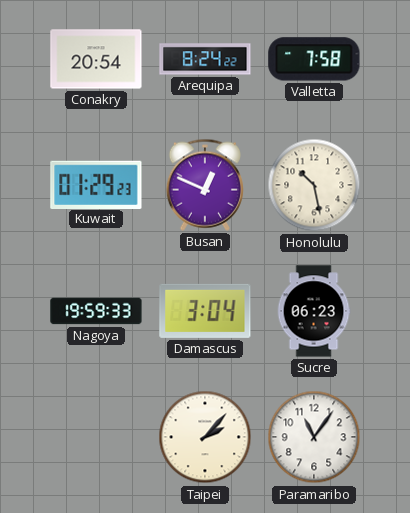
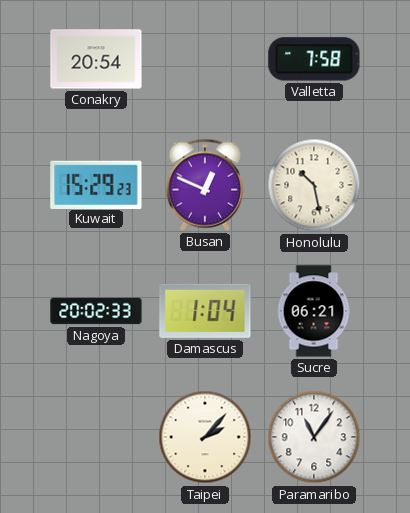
Arequipa: 8:24 -> none (205, 59)
Kuwait: 01:29 -> 15:29 (96, 184)
Nagoya: 19:59 -> 20:02 (96, 311)
Damascus: 3:04 -> 1:04 (205, 311)
Sucre: 06:23 -> 06:21 (314, 311)
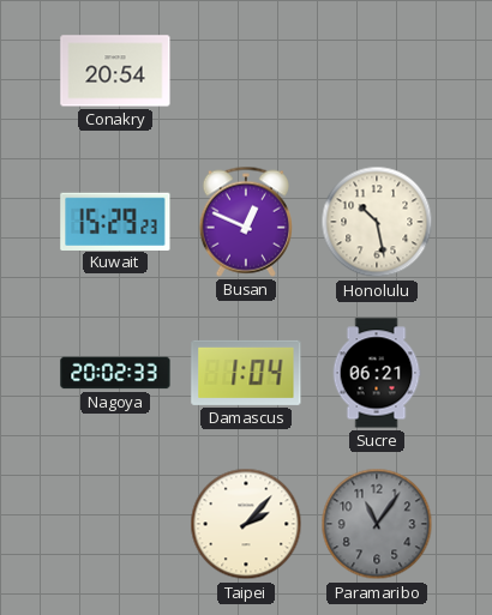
Valletta: 7:58 -> none (314, 59)
Paramaribo dial: white -> grey (377, 524)
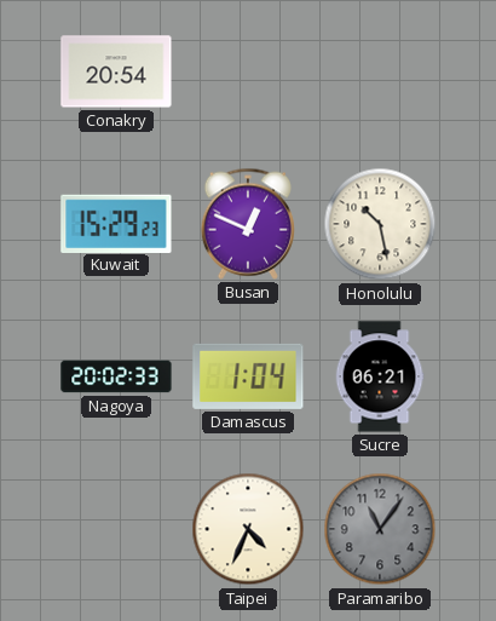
Taipei: 2:07 -> 4:34 (248, 529)
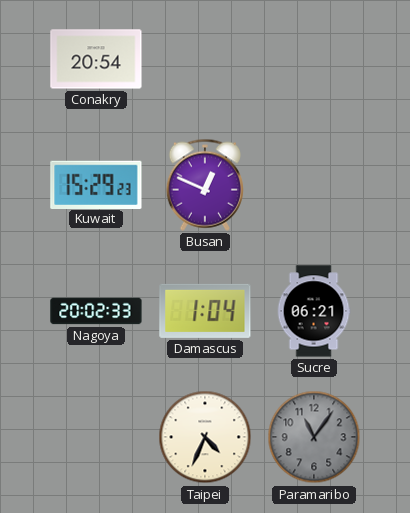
Honolulu: 10:28 -> none (380, 224)
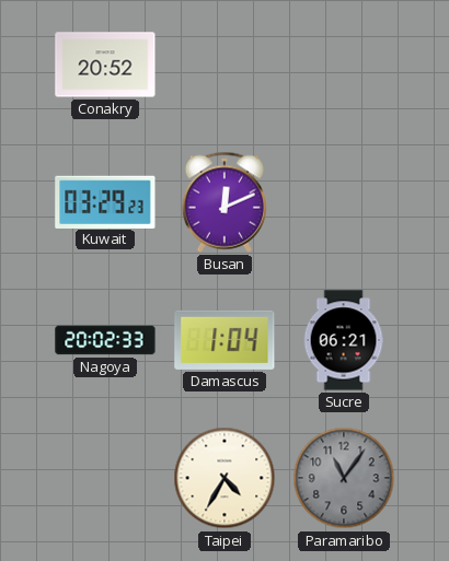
Conakry: 20:54 -> 20:52 (105, 65)
Kuwait: 15:29 -> 03:29 (105, 201)
Busan: 12:49 -> 12:11 (225, 202)
Taipei: 4:34 -> 4:35 (225, 478)
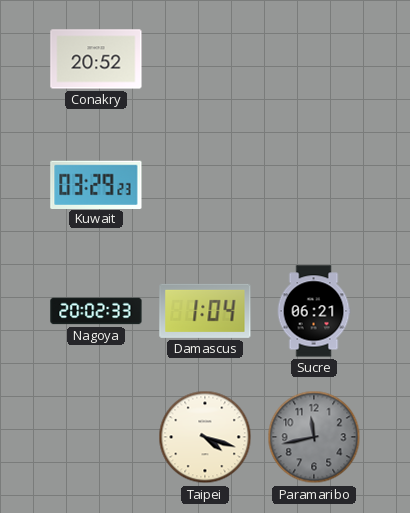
Busan: 12:11 -> none (225, 202)
Taipei: 4:35 -> 4:18 (205, 437)
Paramaribo: 11:06 -> 11:43 (314, 437)
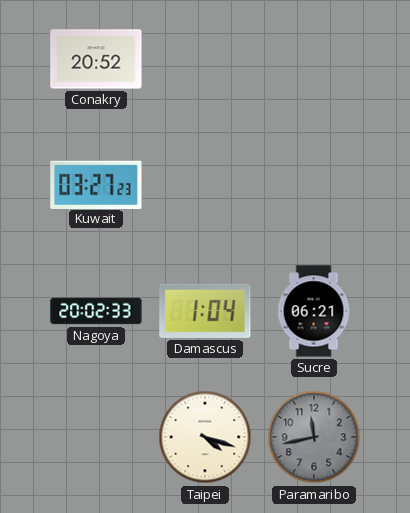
Kuwait: 03:29 -> 03:27 (96, 184)
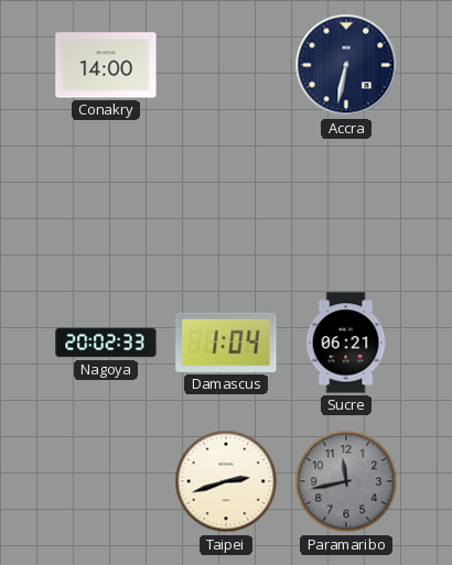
Conakry: 20:52 -> 14:00 (106, 65)
Accra: none -> 6:32 (346, 65)
Kuwait: 03:27 -> none (96, 184)
Taipei: 4:18 -> 2:42 (226, 481)
